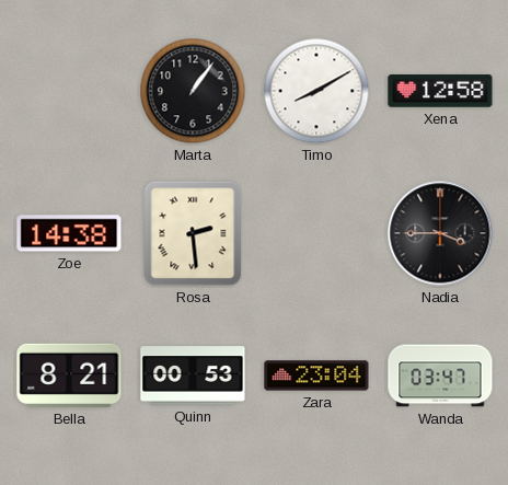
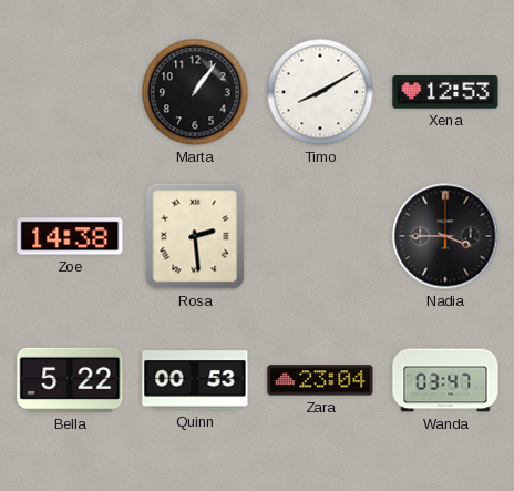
Xena: 12:58 -> 12:53 (445, 92)
Bella: 8:21 -> 5:22 (70, 380)
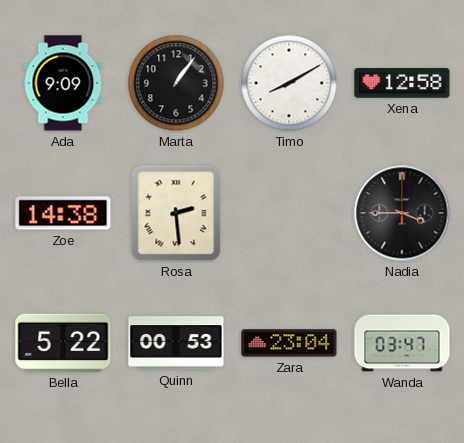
Ada: none -> 9:09 (63, 83)
Xena: 12:53 -> 12:58 (402, 83)
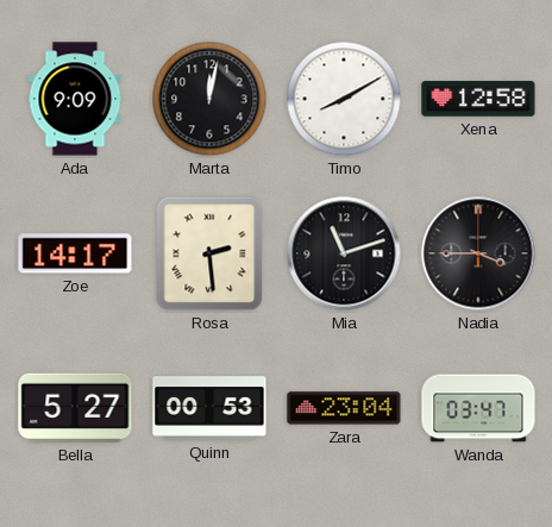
Marta: 1:06 -> 12:02 (209, 99)
Zoe: 14:38 -> 14:17 (75, 253)
Mia: none -> 11:12 (344, 253)
Bella: 5:22 -> 5:27 (75, 408)
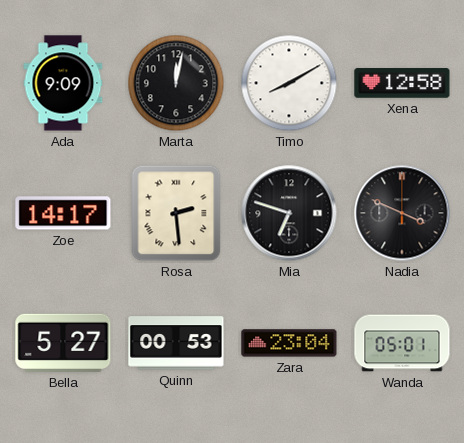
Mia: 11:12 -> 6:48 (289, 213)
Nadia: 3:45 -> 3:49 (402, 213)
Wanda: 03:47 -> 05:01 (402, 343)
